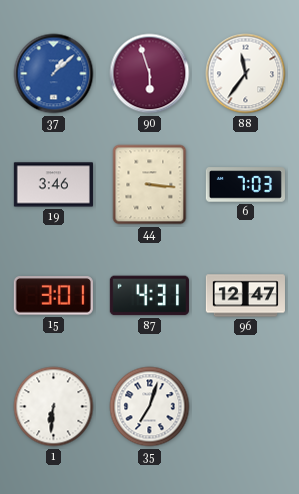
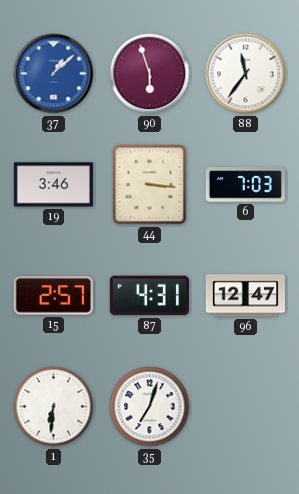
15: 3:01 -> 2:57 (53, 296)
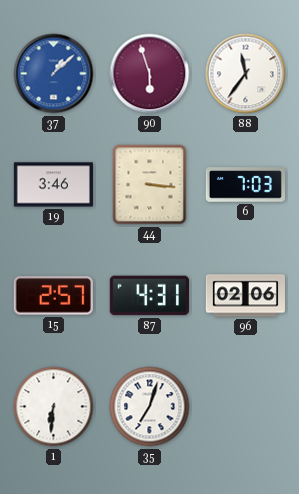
96: 12:47 -> 02:06 (245, 296)
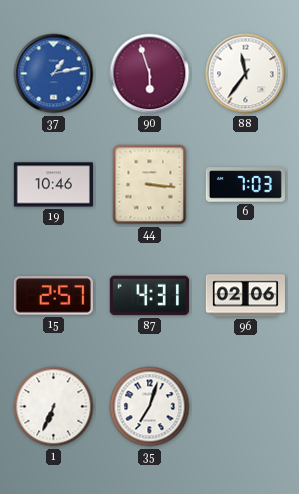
37: 1:08 -> 1:13 (54, 74)
19: 3:46 -> 10:46 (53, 185)
1: 6:31 -> 6:34 (54, 407)
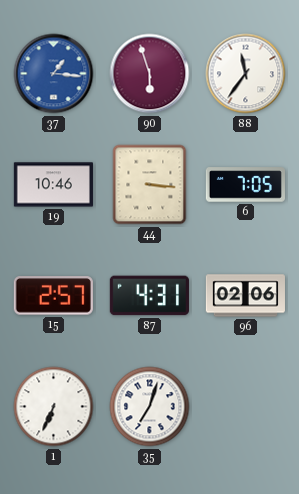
37: 1:13 -> 1:16 (54, 74)
6: 7:03 -> 7:05 (245, 185)
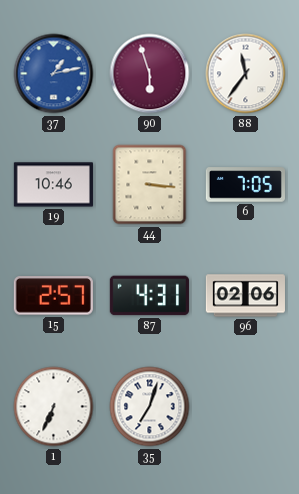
37: 1:16 -> 1:13 (54, 74)
